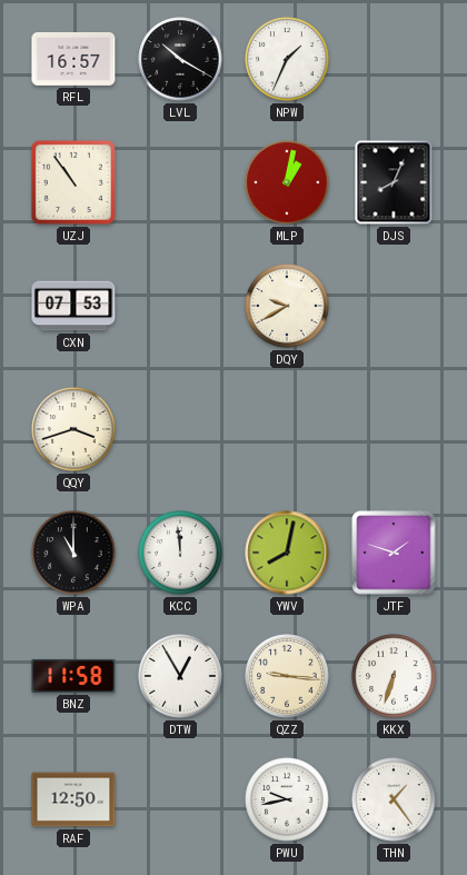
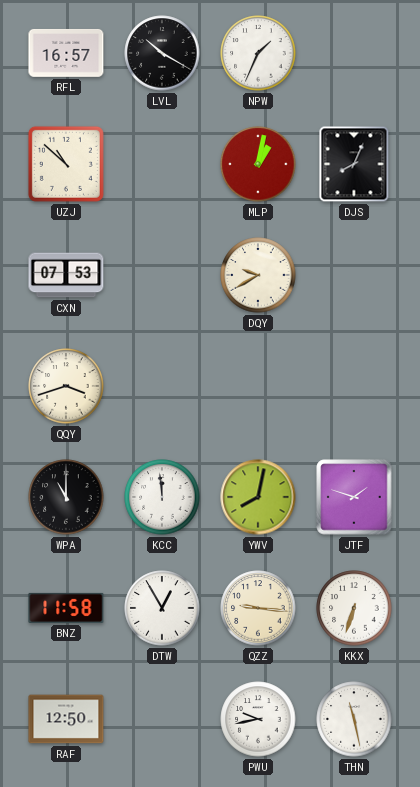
UZJ: 10:54 -> 10:52 (66, 164)
THN: 1:24 -> 11:28 (354, 719)
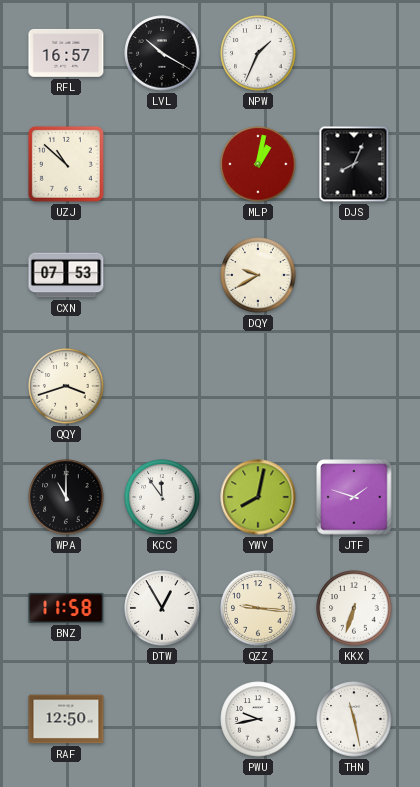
KCC: 11:59 -> 11:54 (162, 497)
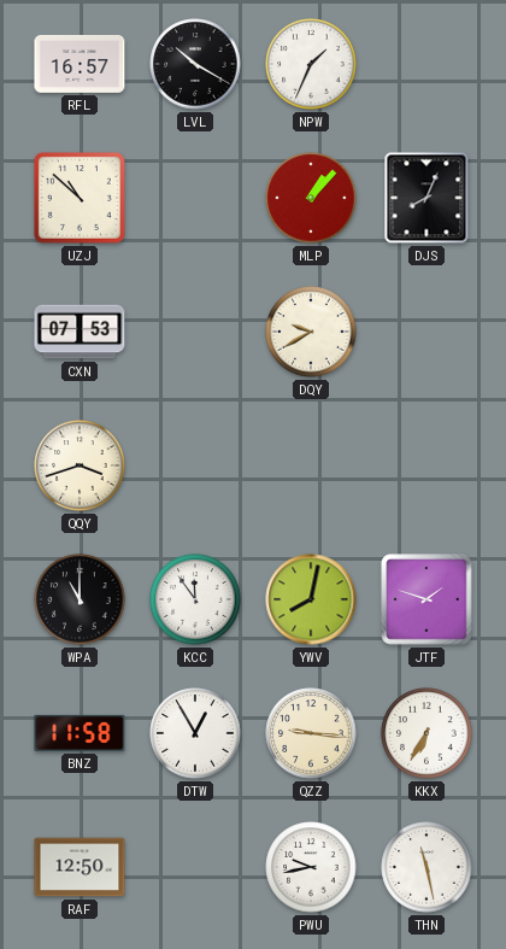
MLP: 1:02 -> 1:07 (311, 198)
KKX: 6:33 -> 6:35 (426, 733)
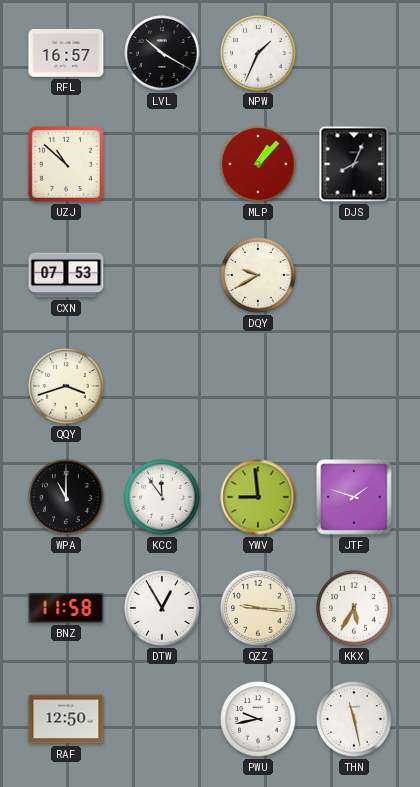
YWV: 8:02 -> 8:59 (258, 497)
KKX: 6:35 -> 5:35 (354, 608)
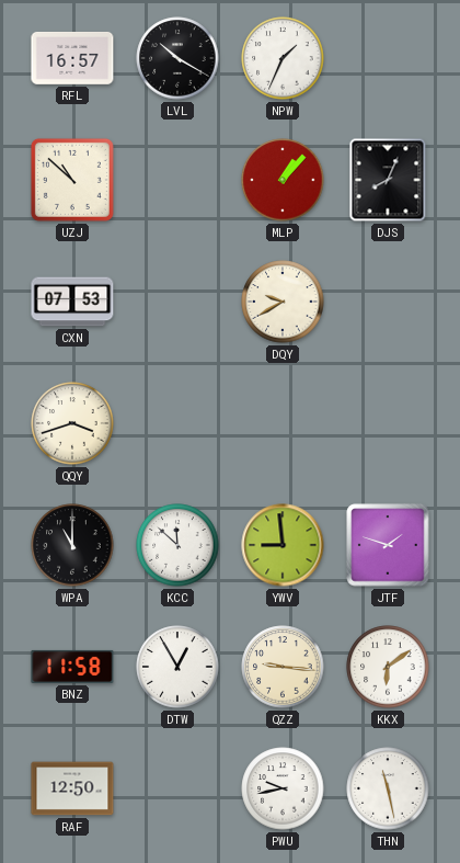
KCC: 11:54 -> 11:52 (177, 545)
KKX: 5:35 -> 6:09 (388, 667)
